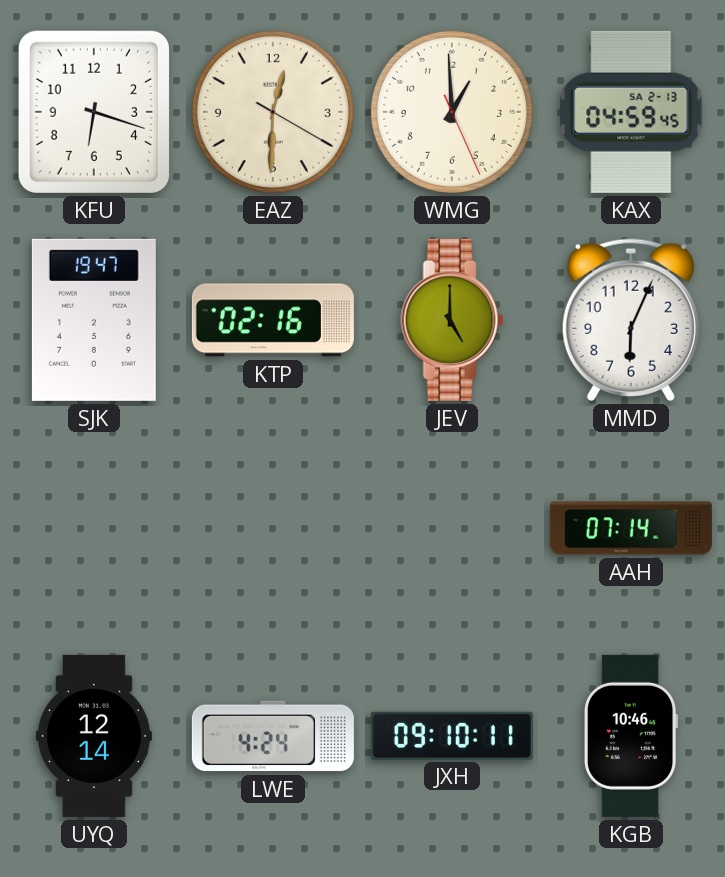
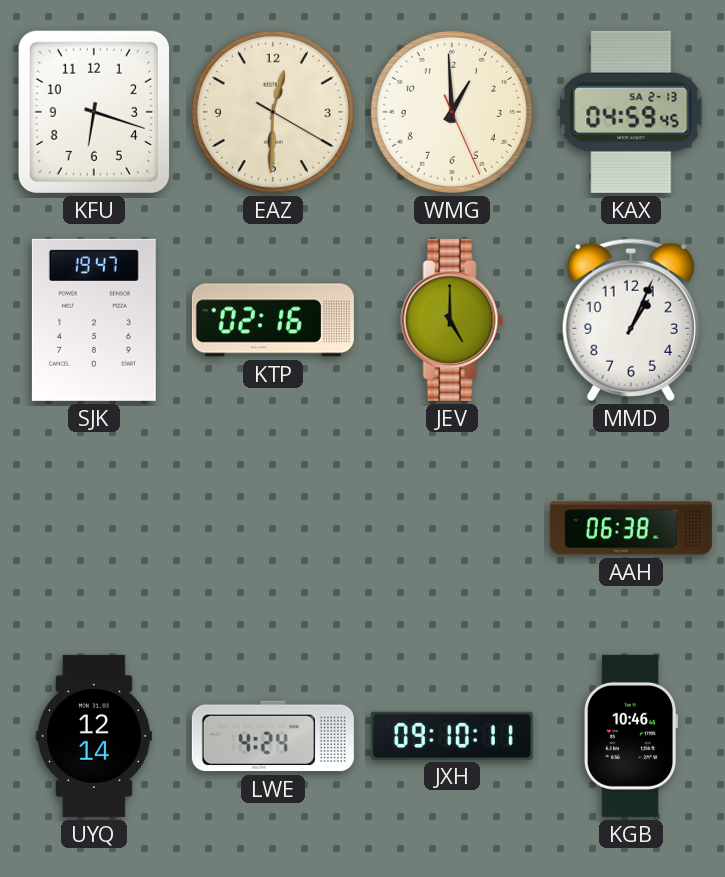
MMD: 6:04 -> 1:04 (631, 320)
AAH: 07:14 -> 06:38 (631, 528)
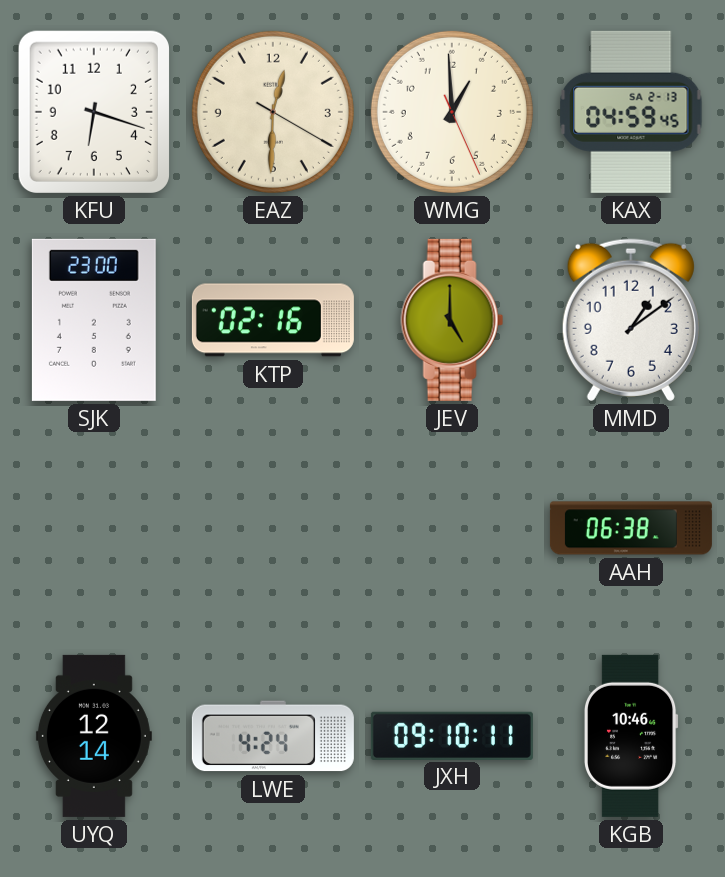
SJK: 19:47 -> 23:00 (94, 320)
MMD: 1:04 -> 1:09 (631, 320)
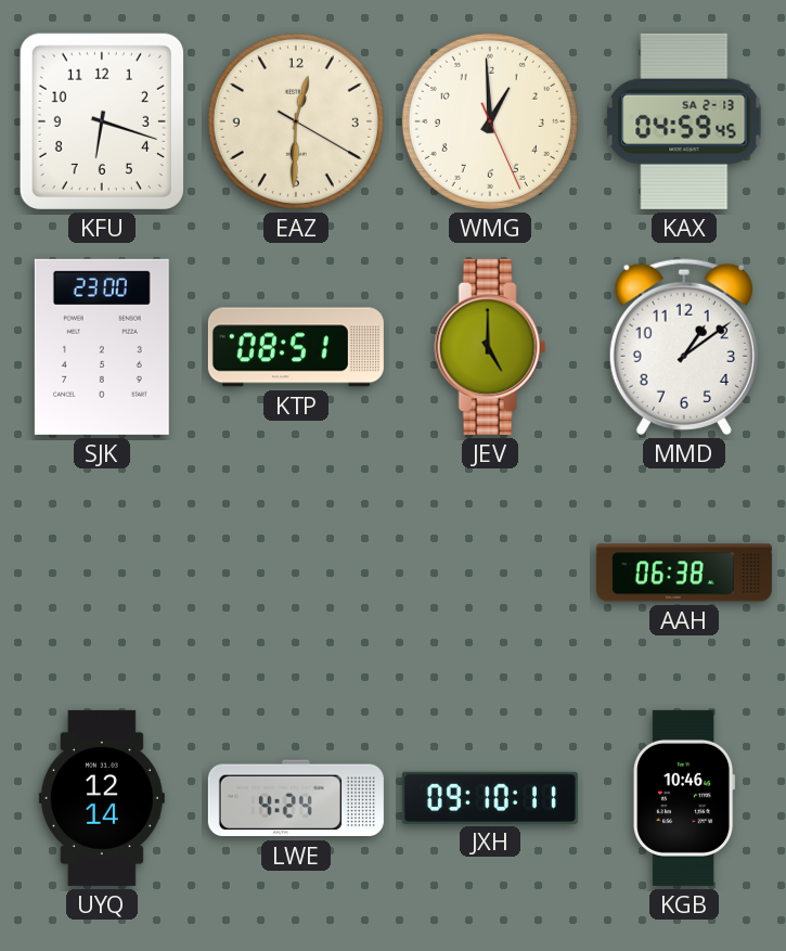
KTP: 02:16 -> 08:51 (296, 347)
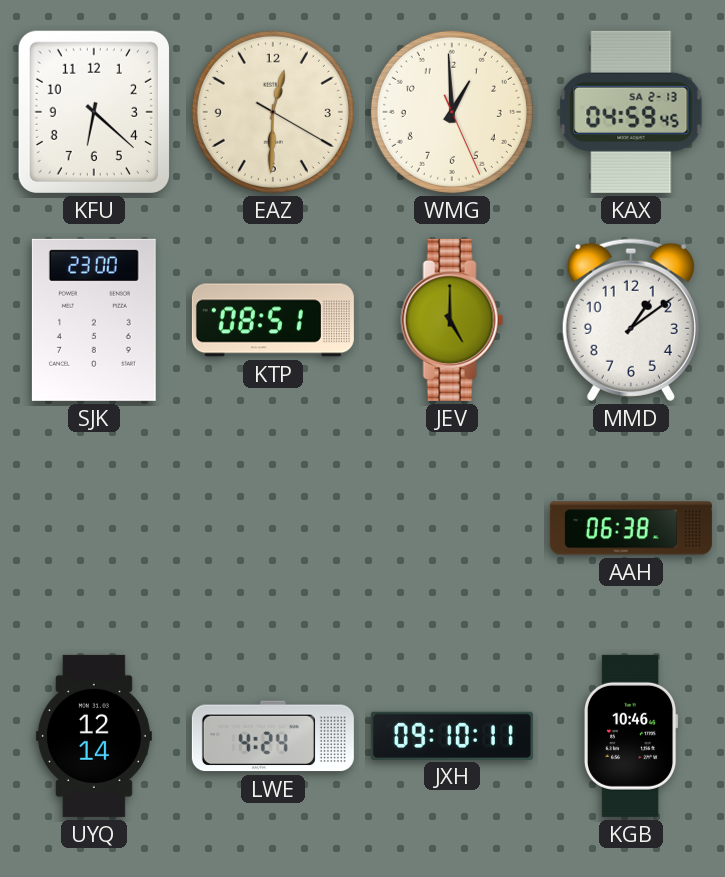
KFU: 6:18 -> 6:22 (94, 112)
